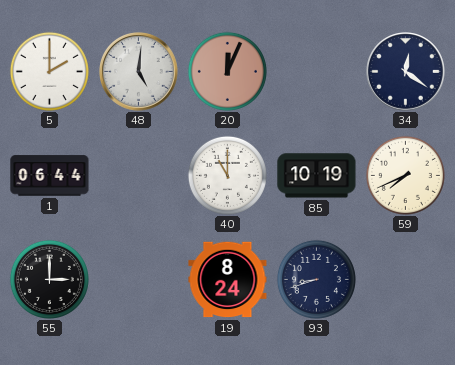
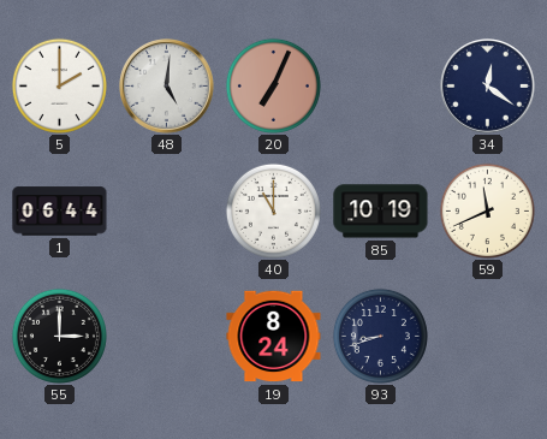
20: 12:04 -> 7:04 (273, 85)
59: 7:41 -> 11:41 (487, 210)
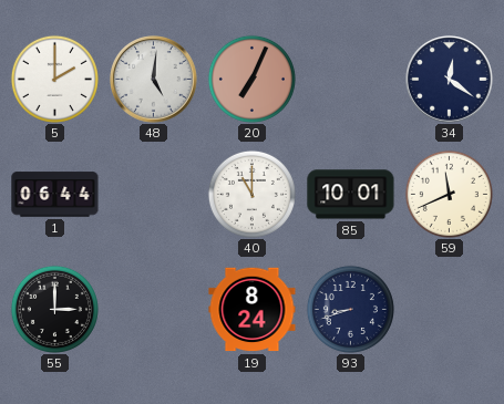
85: 10:19 -> 10:01 (351, 195)
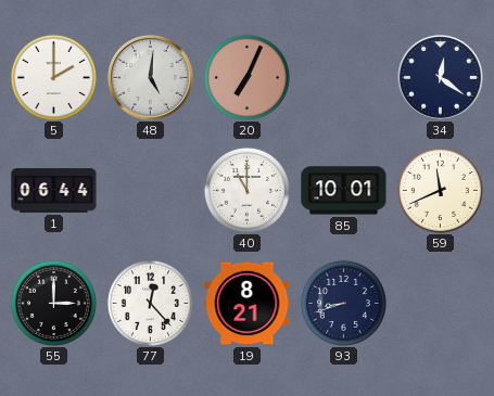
77: none -> 12:23 (150, 303)
19: 8:24 -> 8:21 (248, 304)
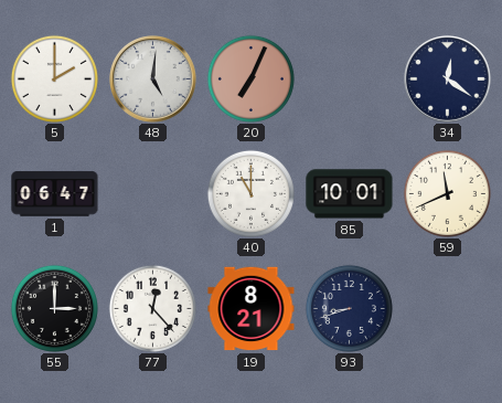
1: 06:44 -> 06:47 (55, 194)
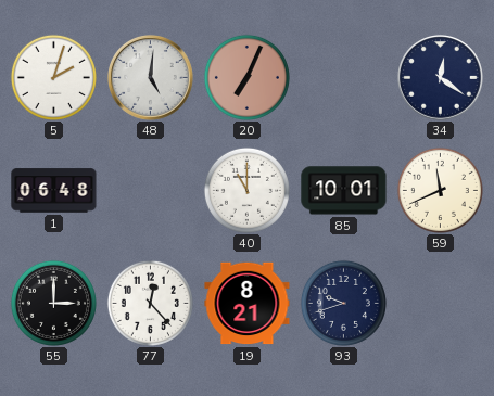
5: 2:00 -> 2:03 (53, 77)
1: 06:47 -> 06:48 (54, 191)
93: 8:42 -> 9:42 (343, 303)
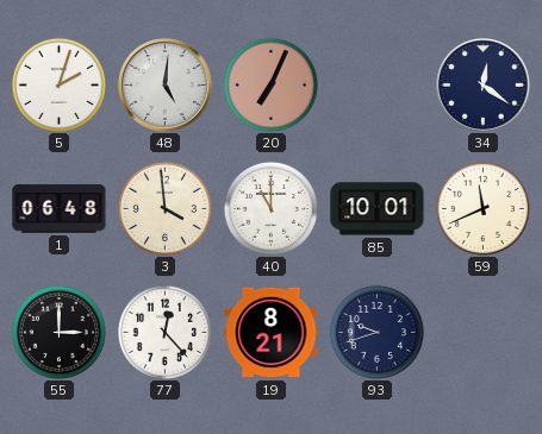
3: none -> 3:59 (164, 208)
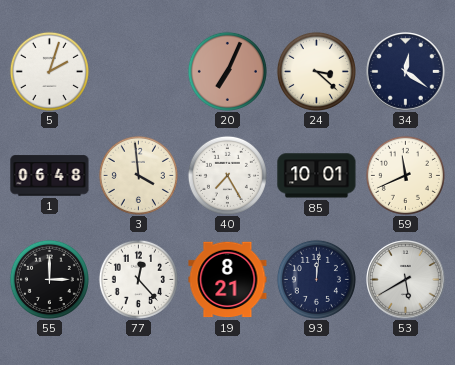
48: 5:01 -> none (166, 86)
24: none -> 3:22 (316, 71)
40: 11:00 -> 7:25 (227, 175)
93: 9:42 -> 12:01 (316, 279)
53: none -> 5:40 (406, 280)
